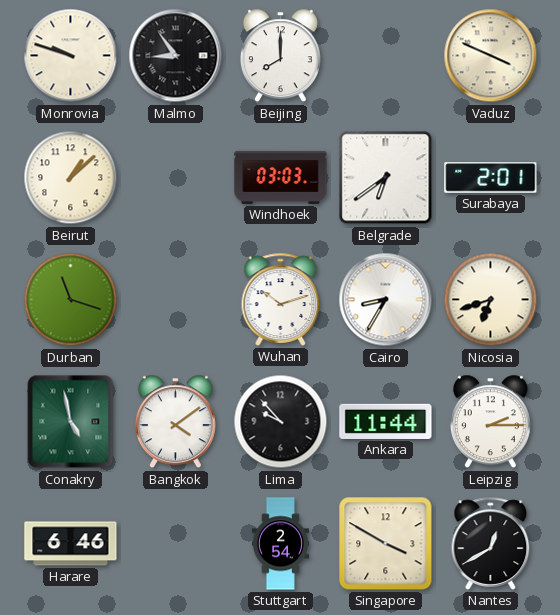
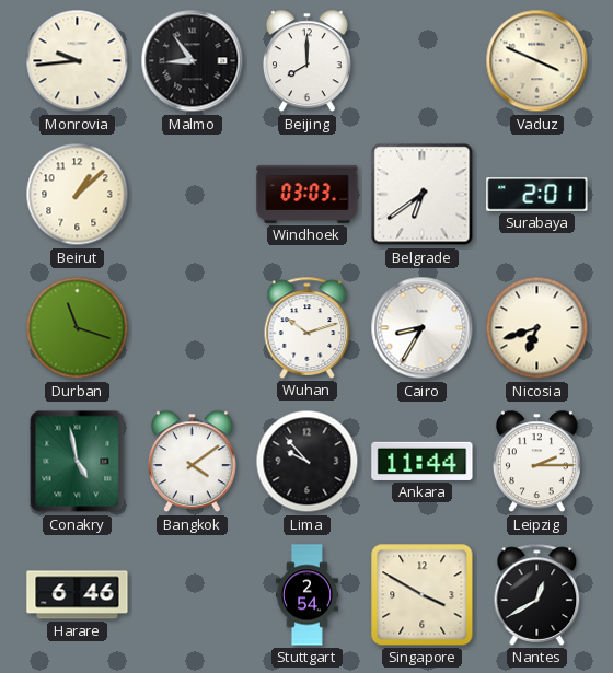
Monrovia: 9:48 -> 9:44 (78, 61)
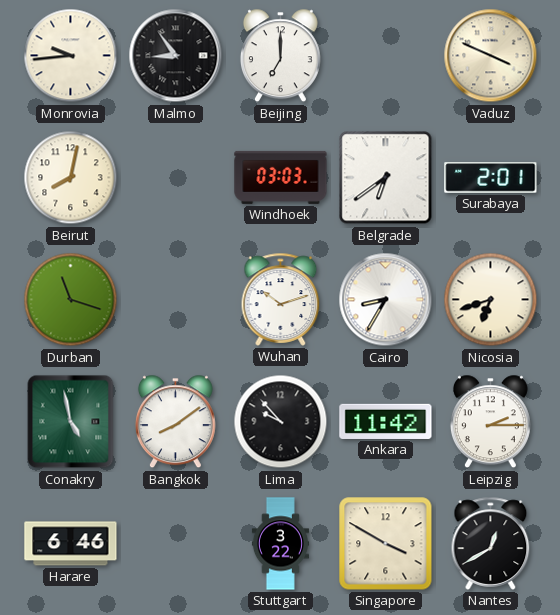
Beijing: 8:00 -> 7:00 (280, 56)
Beirut: 1:08 -> 8:02 (71, 178)
Bangkok: 4:09 -> 8:09 (175, 422)
Ankara: 11:44 -> 11:42 (386, 421)
Stuttgart: 2:54 -> 3:22 (280, 544)
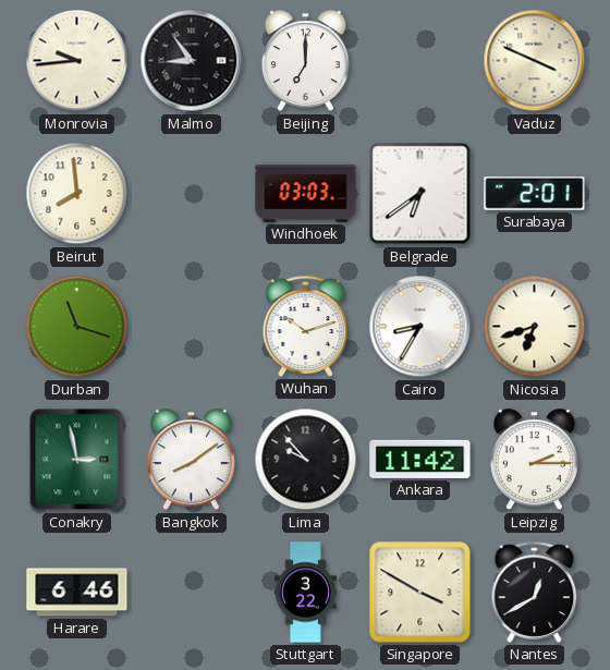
Beirut: 8:02 -> 7:59 (77, 194)
Conakry: 4:58 -> 2:58 (77, 460)
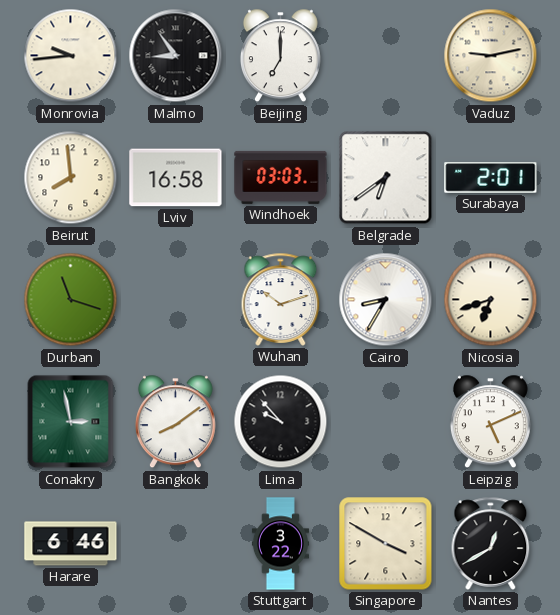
Vaduz: 3:49 -> 9:13 (491, 56)
Lviv: none -> 16:58 (176, 178)
Ankara: 11:42 -> none (420, 459)
Leipzig: 2:15 -> 5:11 (490, 422)
